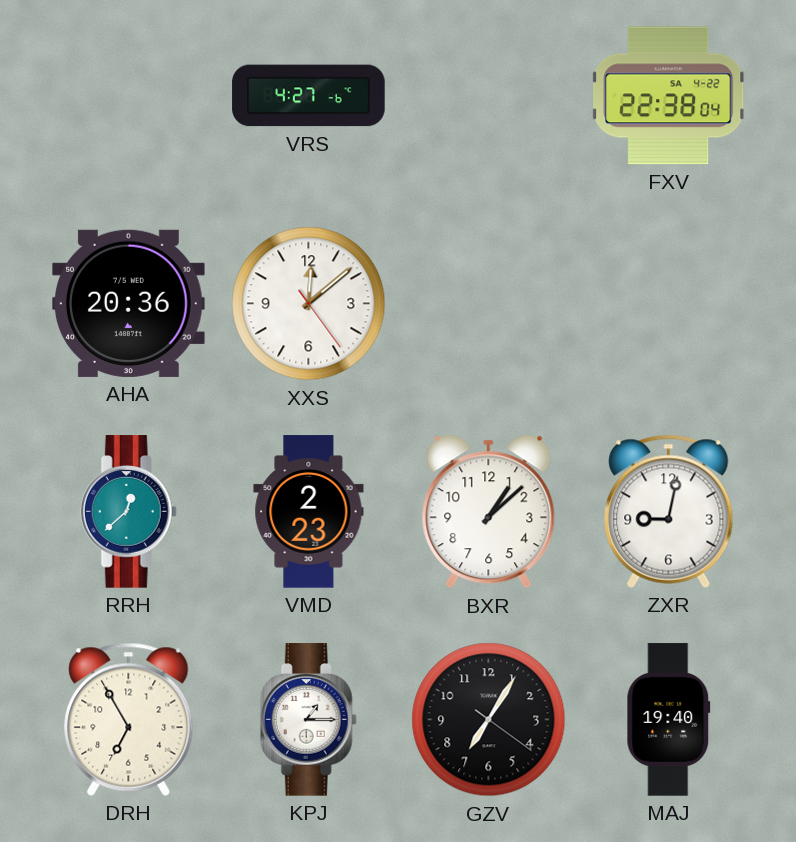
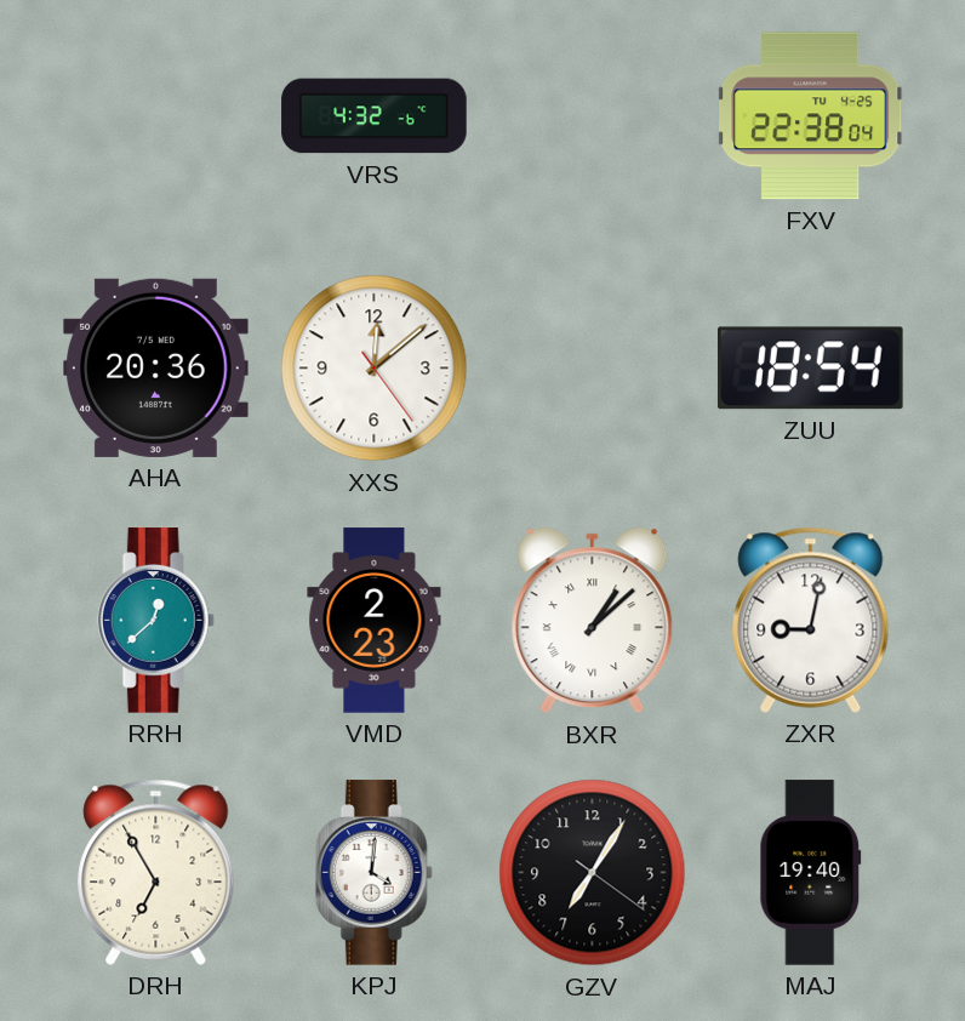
VRS: 4:27 -> 4:32 (375, 116)
FXV date: SA 4-22 -> TU 4-25 (811, 116)
ZUU: none -> 18:54 (810, 369)
BXR numerals: Arabic -> Roman (593, 621)
KPJ: 1:15 -> 4:01 (373, 873)
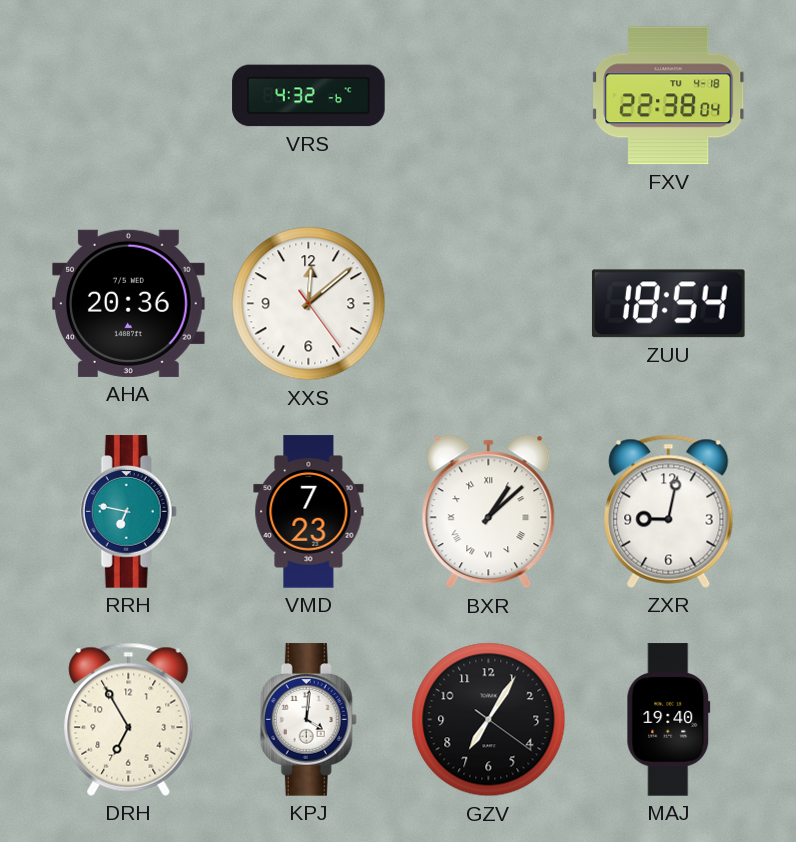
FXV date: TU 4-25 -> TU 4-18 (669, 96)
RRH: 12:38 -> 6:47 (128, 512)
VMD: 2:23 -> 7:23 (309, 512)
